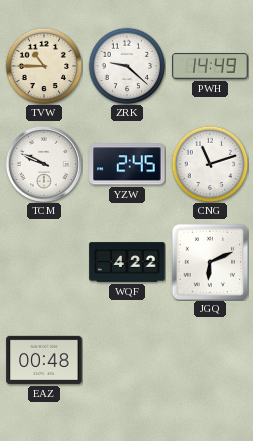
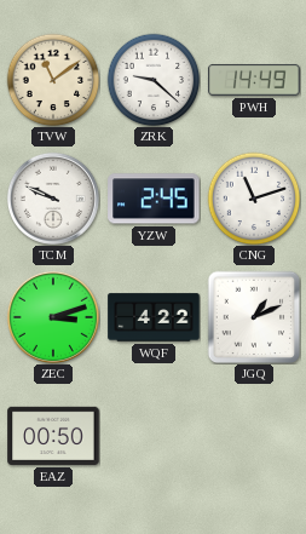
TVW: 10:45 -> 11:09 (53, 80)
ZEC: none -> 3:12 (53, 317)
JGQ: 6:11 -> 1:11 (254, 317)
EAZ: 00:48 -> 00:50 (53, 436)
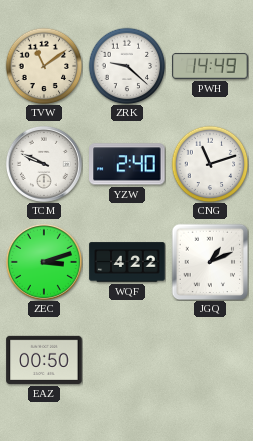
YZW: 2:45 -> 2:40 (127, 164)
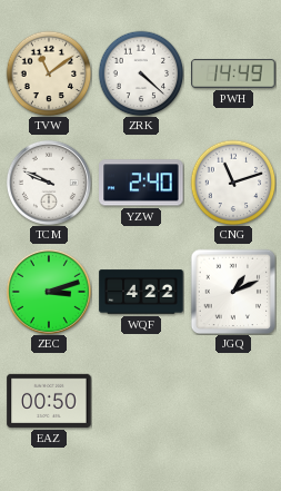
ZRK: 9:22 -> 4:22 (141, 73)
